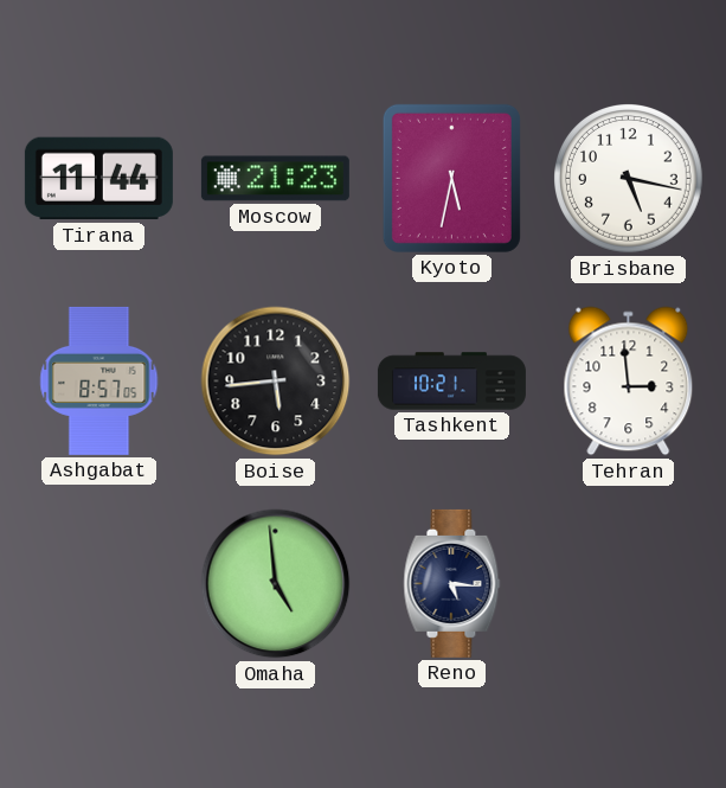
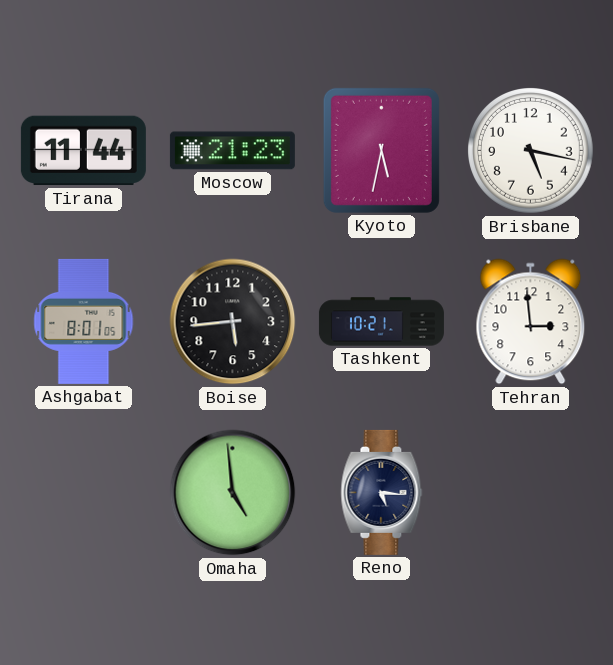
Ashgabat: 8:57 -> 8:01 (84, 321)
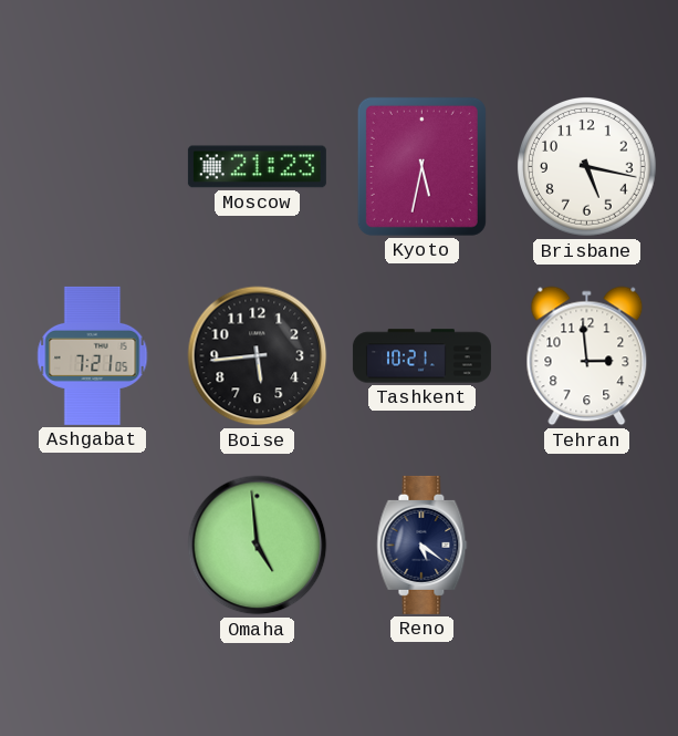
Tirana: 11:44 -> none (83, 151)
Ashgabat: 8:01 -> 7:21 (93, 355)
Reno: 5:16 -> 5:21 (423, 545)
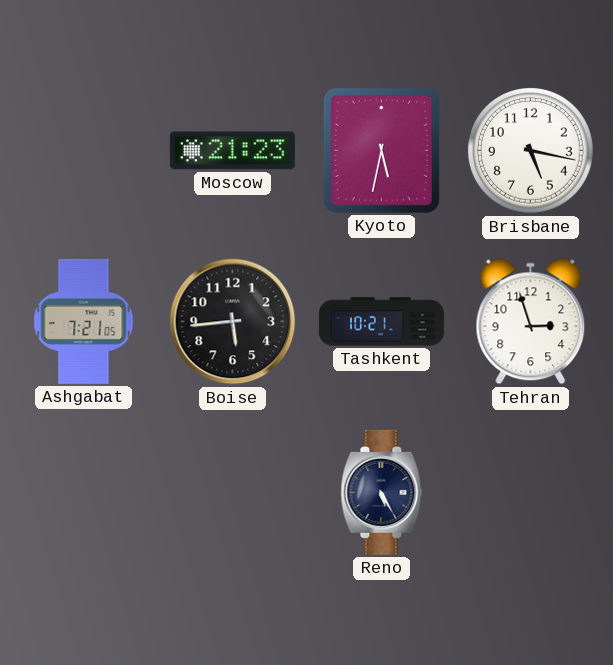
Tehran: 2:59 -> 2:57 (531, 322)
Omaha: 4:59 -> none (258, 546)
Reno: 5:21 -> 5:25 (382, 492)
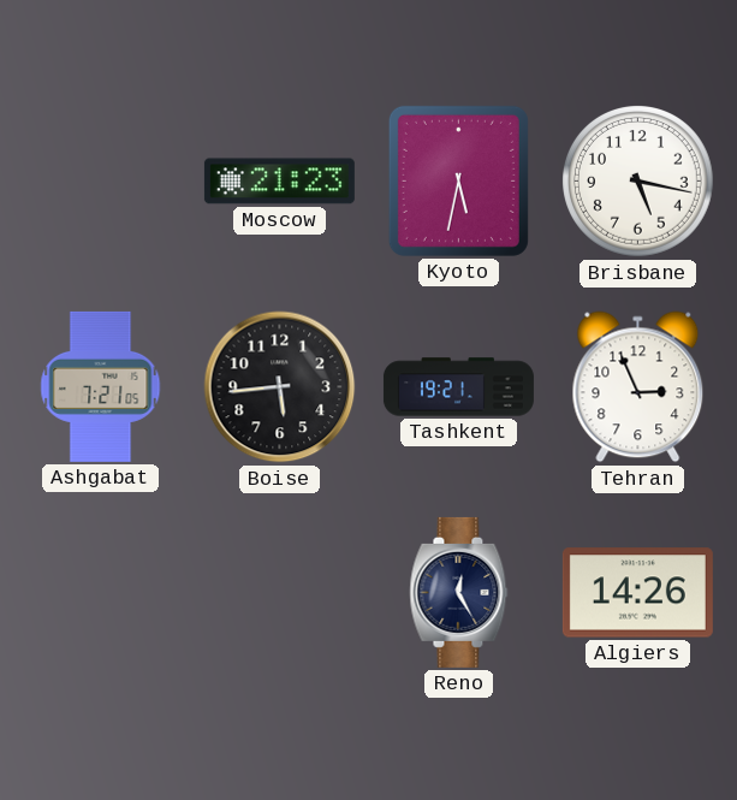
Tashkent: 10:21 -> 19:21 (458, 387)
Tehran: 2:57 -> 2:56 (638, 387)
Reno: 5:25 -> 12:25 (459, 592)
Algiers: none -> 14:26 (637, 593)
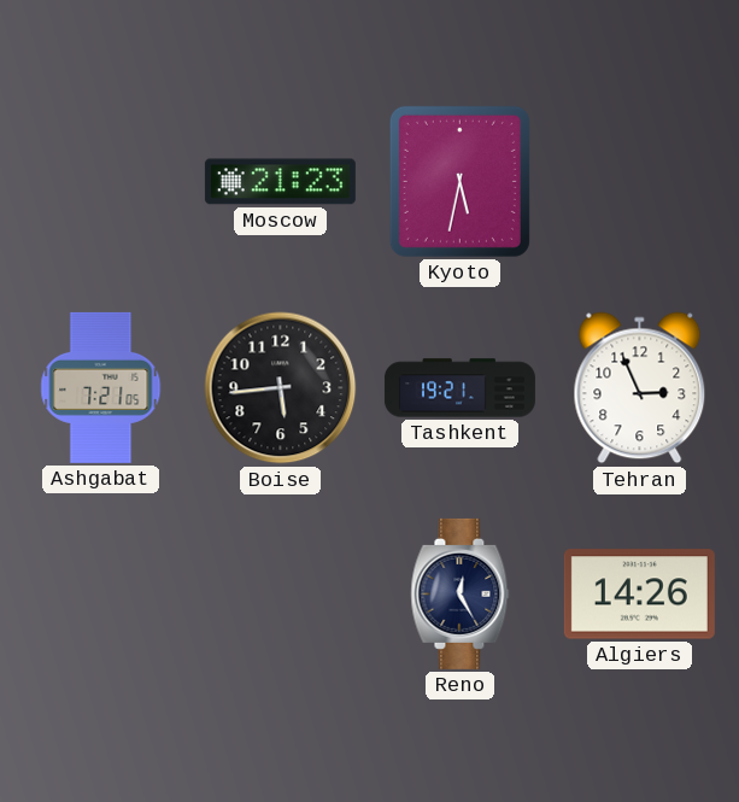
Brisbane: 5:17 -> none (638, 182)
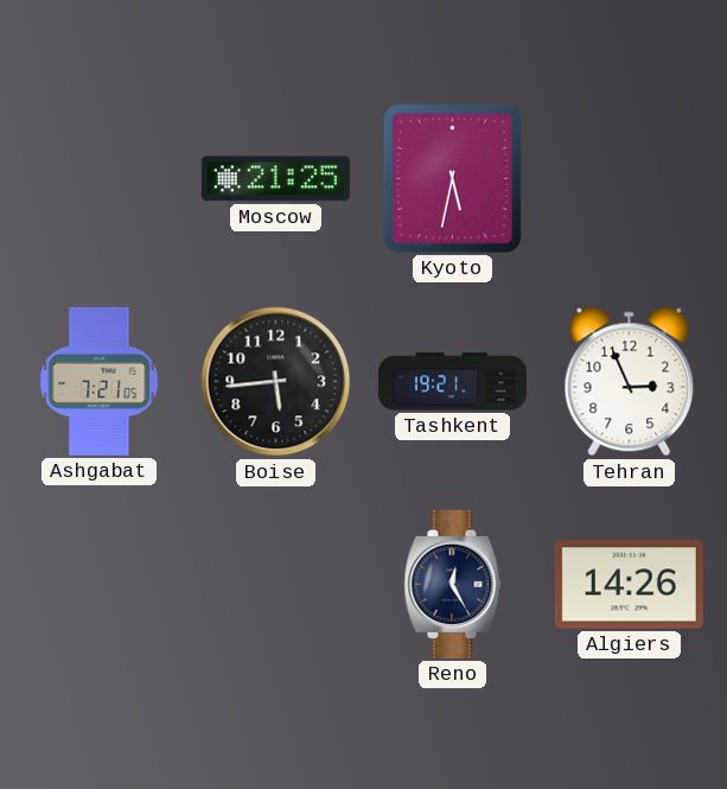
Moscow: 21:23 -> 21:25 (275, 179)
